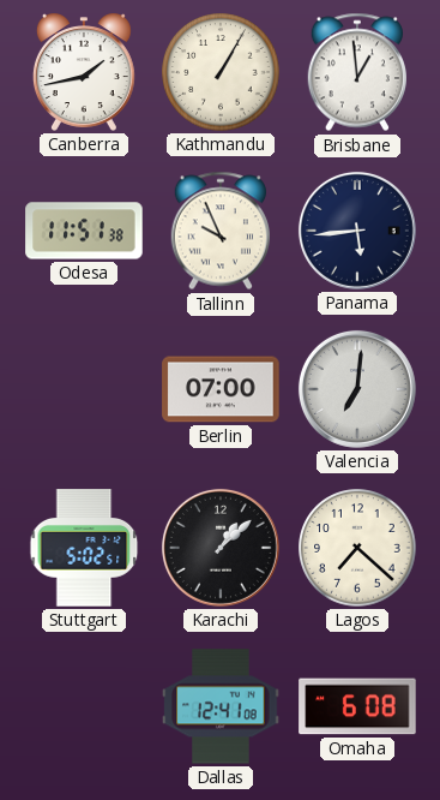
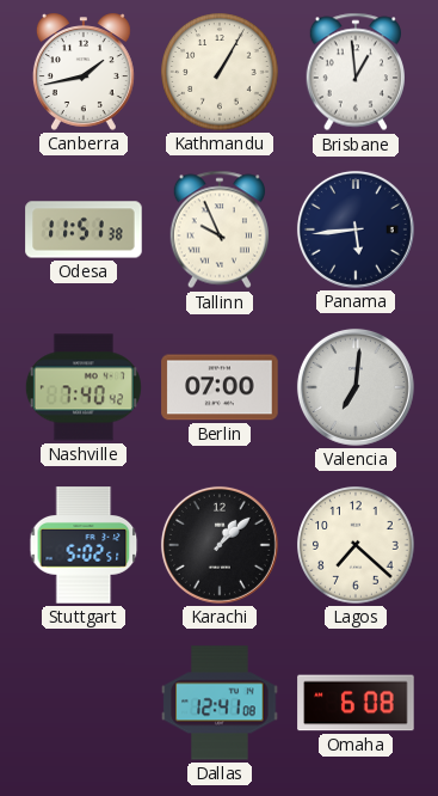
Nashville: none -> 7:40 (84, 387)
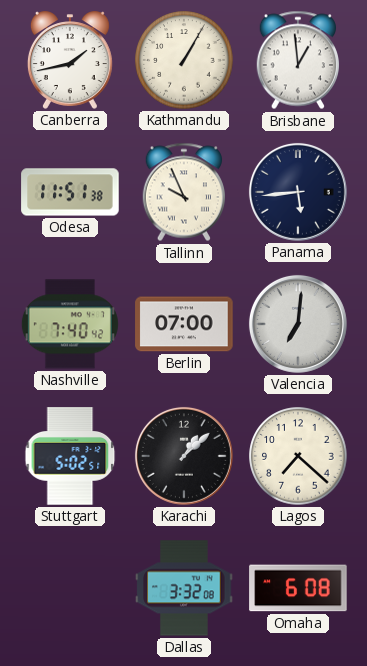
Dallas: 12:41 -> 3:32 (184, 588)
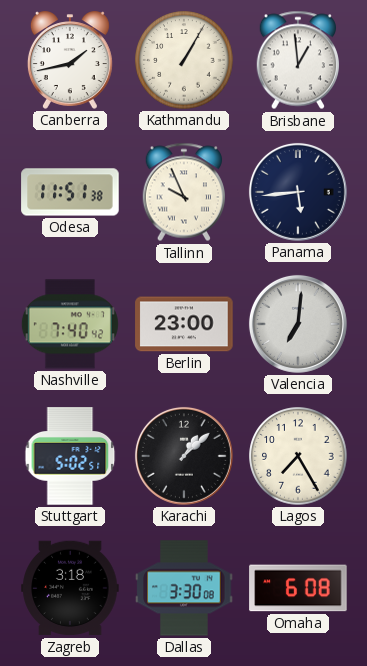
Berlin: 07:00 -> 23:00 (184, 324)
Lagos: 7:22 -> 7:25 (298, 456)
Zagreb: none -> 3:18 (70, 588)
Dallas: 3:32 -> 3:30 (184, 588)
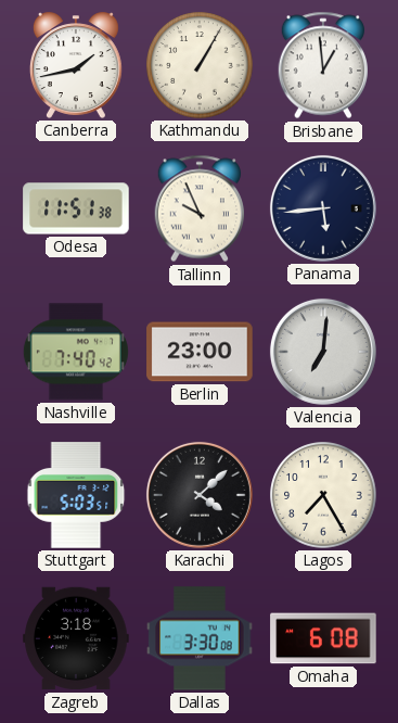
Stuttgart: 5:02 -> 5:03 (76, 495)
Karachi: 1:08 -> 4:08 (200, 495)
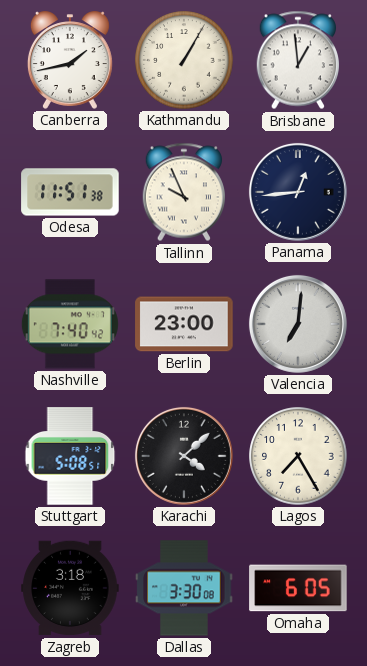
Panama: 5:44 -> 12:44 (298, 192)
Stuttgart: 5:03 -> 5:08 (70, 456)
Omaha: 6:08 -> 6:05 (298, 588)
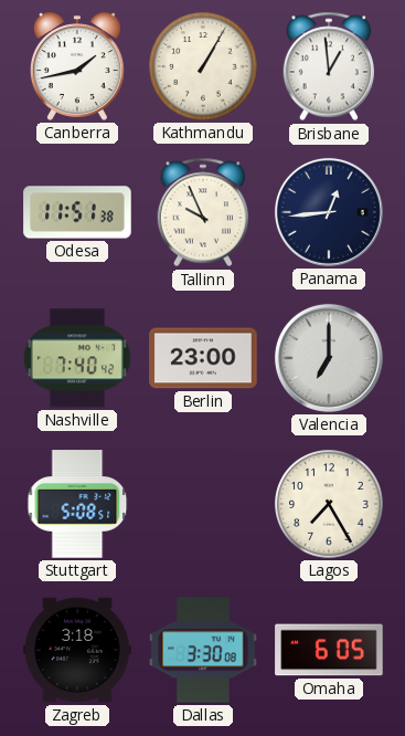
Valencia: 7:01 -> 7:00 (329, 358)
Karachi: 4:08 -> none (184, 456)
